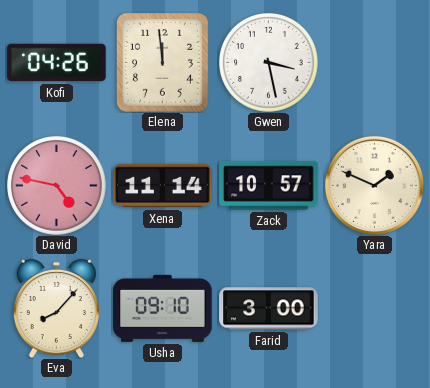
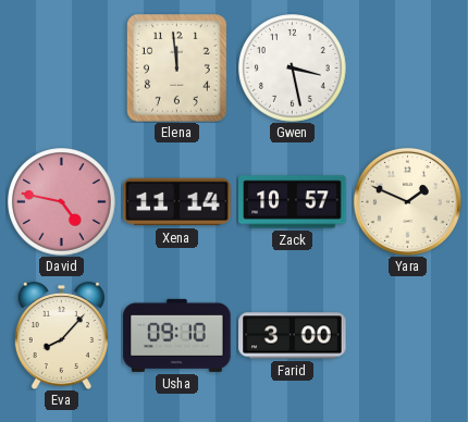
Kofi: 04:26 -> none (57, 63)
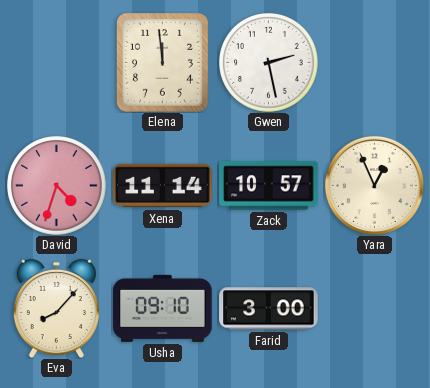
Gwen: 3:28 -> 2:28 (269, 63)
David: 4:47 -> 4:33 (57, 186)
Yara: 1:49 -> 12:56 (374, 185)
